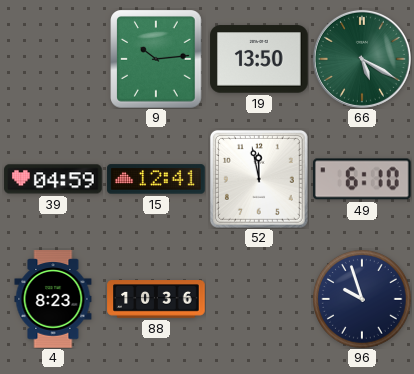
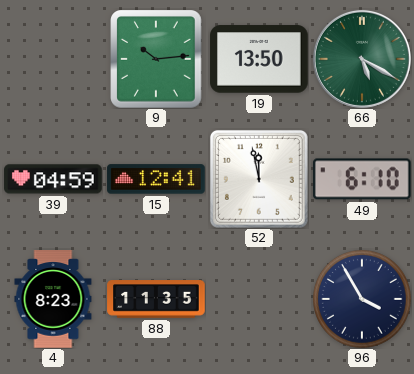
88: 10:36 -> 11:35 (156, 299)
96: 9:57 -> 3:55 (363, 300)
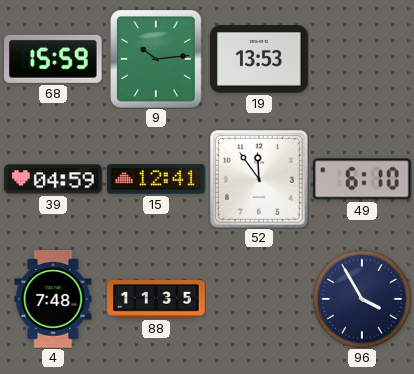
68: none -> 15:59 (54, 59)
19: 13:50 -> 13:53 (259, 59)
66: 5:20 -> none (362, 59)
52: 11:58 -> 11:54 (259, 179)
4: 8:23 -> 7:48 (53, 299)
